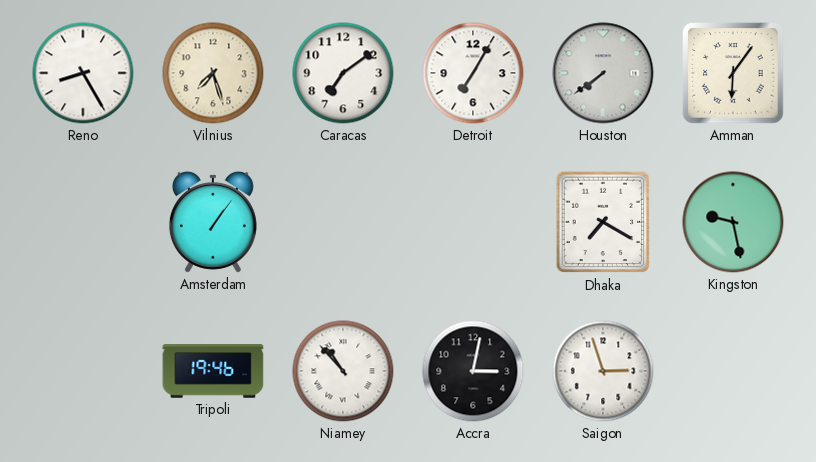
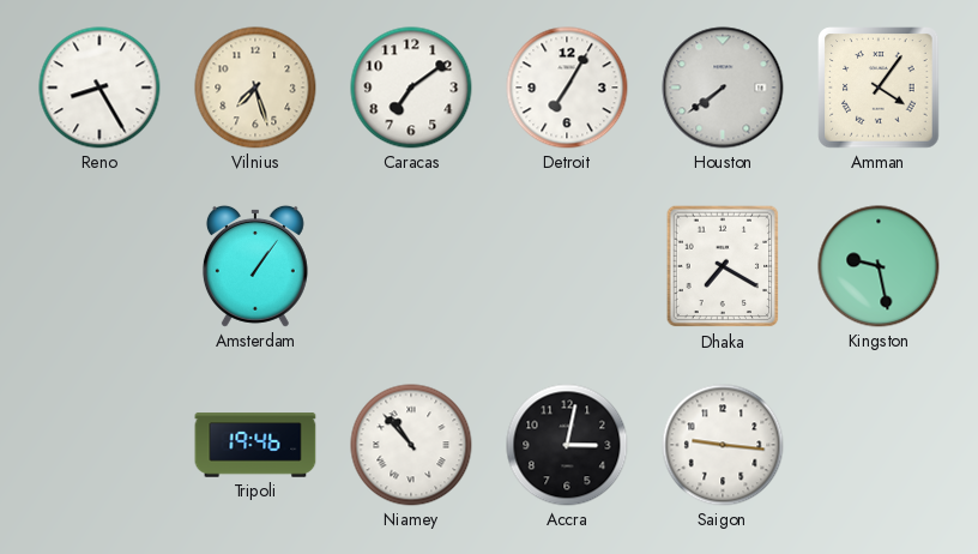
Amman: 6:06 -> 4:06 (879, 88)
Saigon: 2:57 -> 9:16 (723, 445)
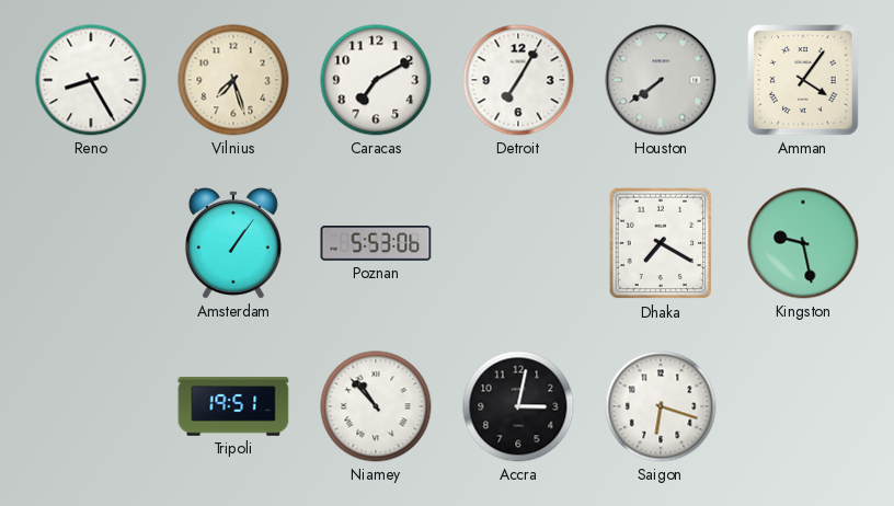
Caracas: 7:09 -> 7:10 (376, 80)
Poznan: none -> 5:53 (376, 244)
Tripoli: 19:46 -> 19:51 (233, 406)
Saigon: 9:16 -> 6:18 (661, 406)
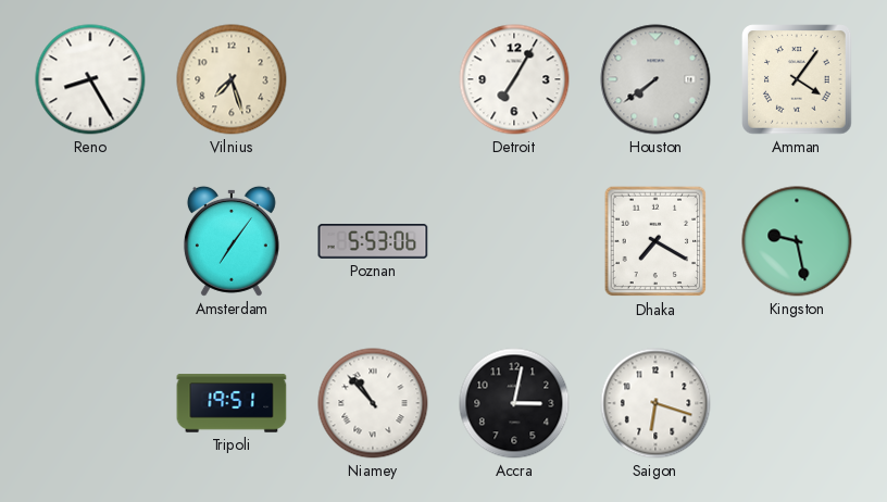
Caracas: 7:10 -> none (376, 80)
Amsterdam: 1:06 -> 7:06 (232, 241)
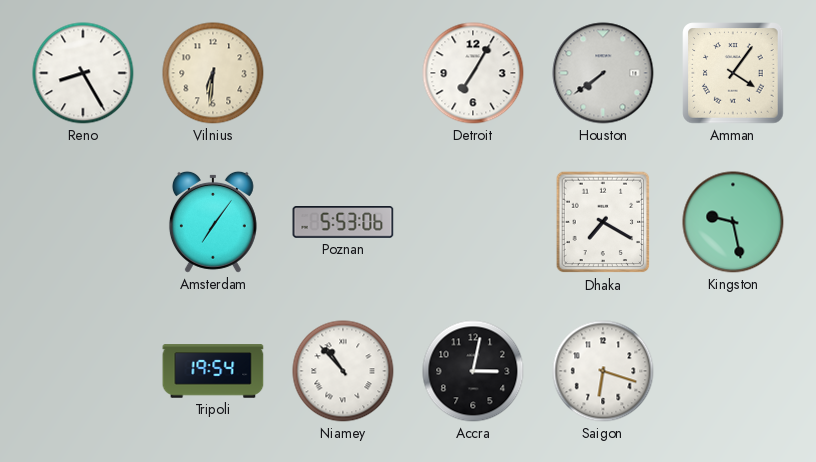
Vilnius: 7:27 -> 6:31 (213, 73)
Tripoli: 19:51 -> 19:54 (213, 371)
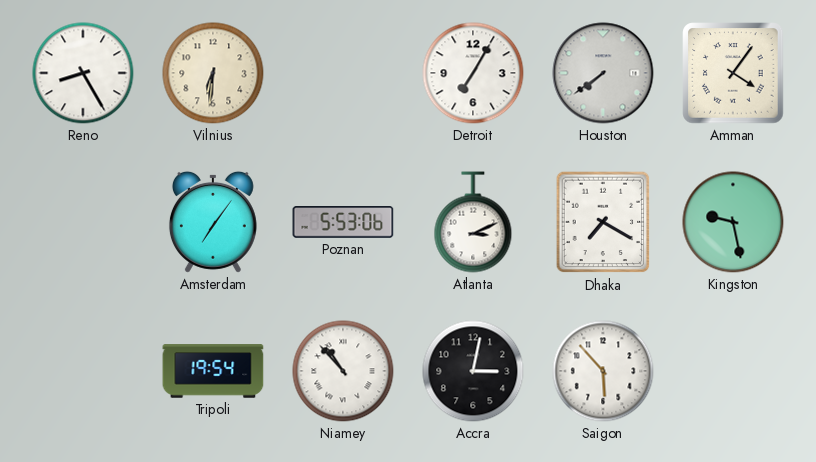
Atlanta: none -> 3:11 (473, 222)
Saigon: 6:18 -> 5:53 (603, 371)
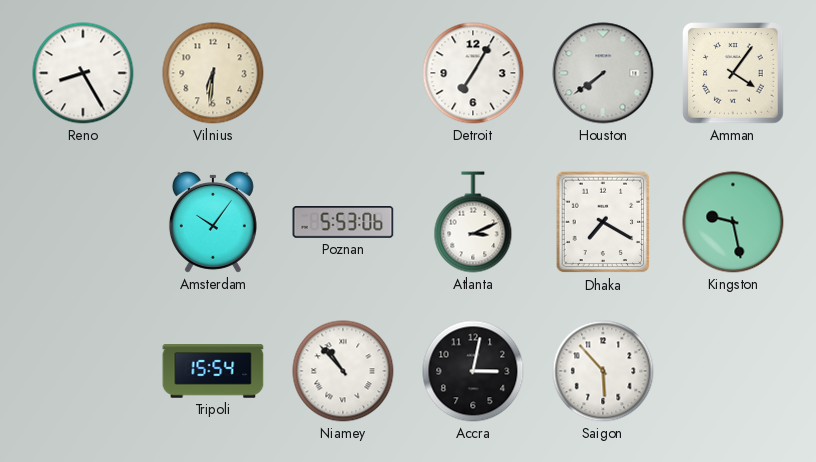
Amsterdam: 7:06 -> 10:06 (213, 222)
Tripoli: 19:54 -> 15:54 (213, 371)
